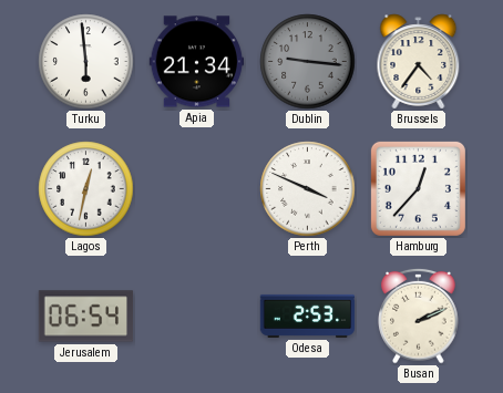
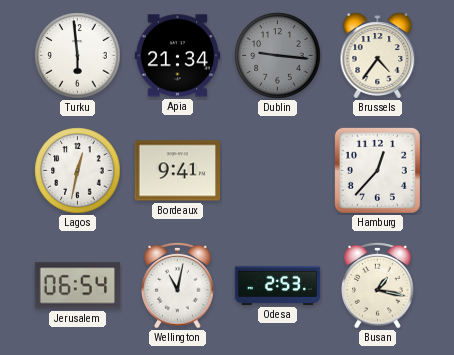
Bordeaux: none -> 9:41 (178, 171)
Perth: 3:49 -> none (308, 189)
Wellington: none -> 11:02 (178, 285)
Busan: 2:11 -> 1:17 (378, 285)
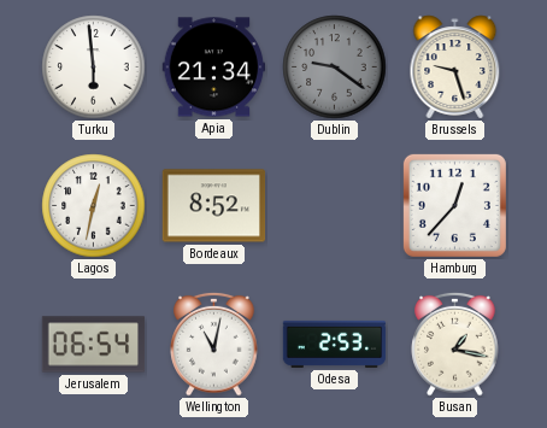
Dublin: 9:16 -> 9:21 (335, 68)
Brussels: 4:36 -> 9:27 (455, 68)
Bordeaux: 9:41 -> 8:52 (214, 206)
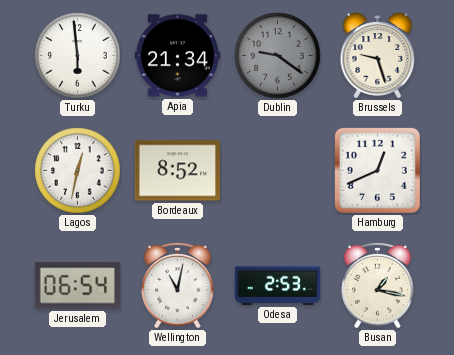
Hamburg: 12:37 -> 12:41 (377, 170)
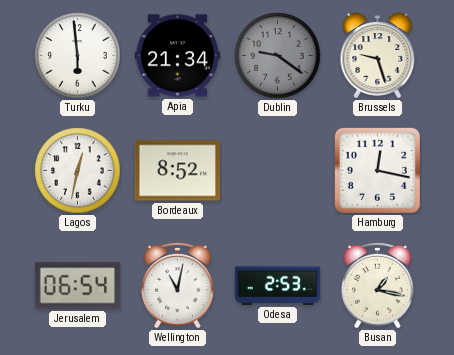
Hamburg: 12:41 -> 12:17 (377, 170)
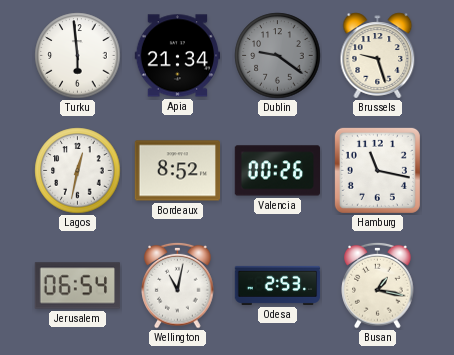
Valencia: none -> 00:26 (278, 171)
Hamburg: 12:17 -> 11:17 (377, 170)
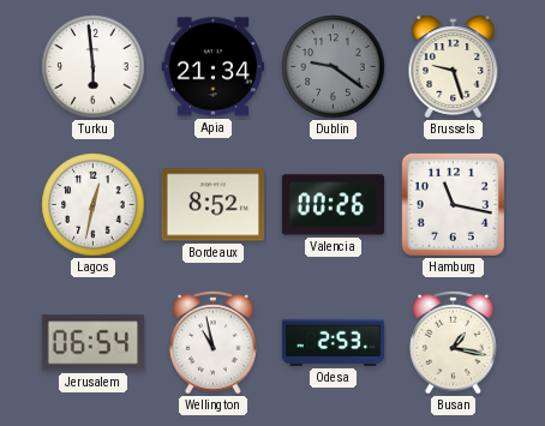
Wellington: 11:02 -> 10:58 (214, 342)
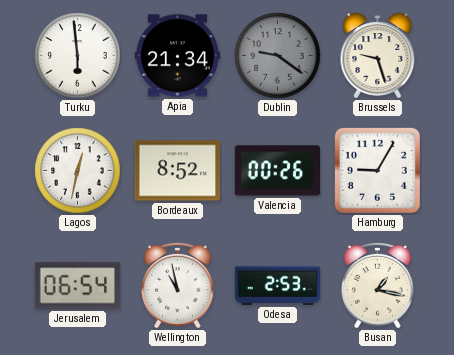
Hamburg: 11:17 -> 9:05 (377, 170)
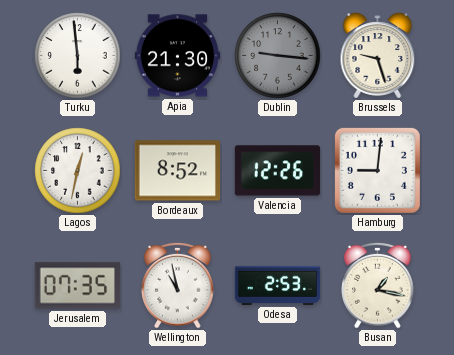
Apia: 21:34 -> 21:30 (178, 56)
Dublin: 9:21 -> 9:16 (278, 56)
Valencia: 00:26 -> 12:26 (278, 171)
Hamburg: 9:05 -> 9:01 (377, 170)
Jerusalem: 06:54 -> 07:35 (78, 286)
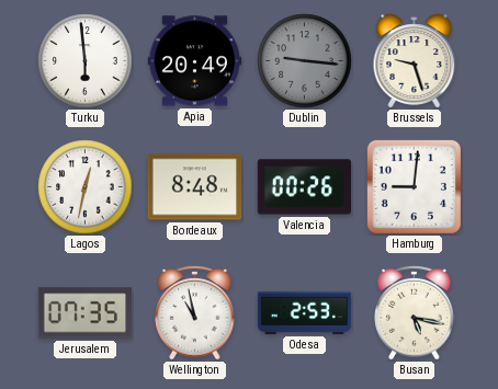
Apia: 21:30 -> 20:49 (195, 61)
Bordeaux: 8:52 -> 8:48 (195, 187)
Valencia: 12:26 -> 00:26 (305, 187)
Busan: 1:17 -> 5:17 (415, 312)
